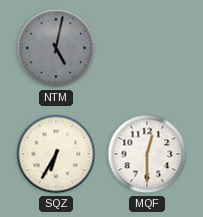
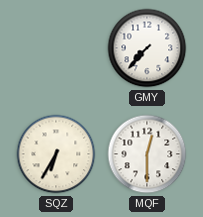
NTM: 5:02 -> none (56, 48)
GMY: none -> 7:37 (147, 48)
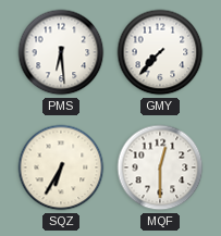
PMS: none -> 6:29 (61, 52)
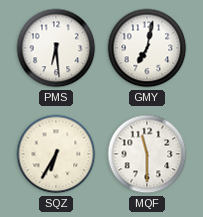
GMY: 7:37 -> 7:02 (147, 48)
MQF: 12:30 -> 11:30 (147, 154)
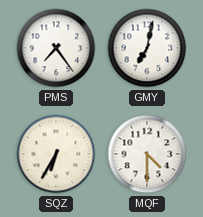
PMS: 6:29 -> 7:24 (56, 48)
MQF: 11:30 -> 4:30 (147, 154)
